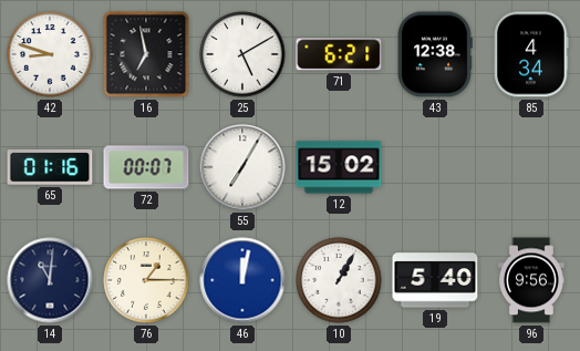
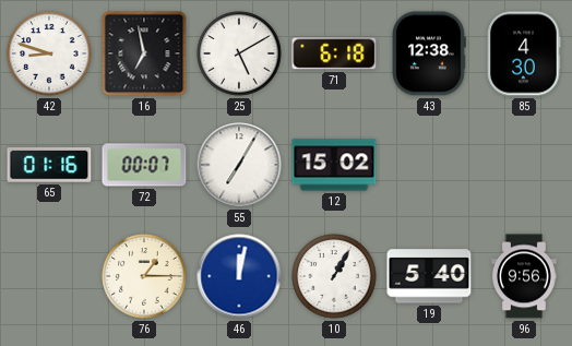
71: 6:21 -> 6:18 (334, 53)
85: 4:34 -> 4:30 (524, 53)
14: 11:01 -> none (50, 280)
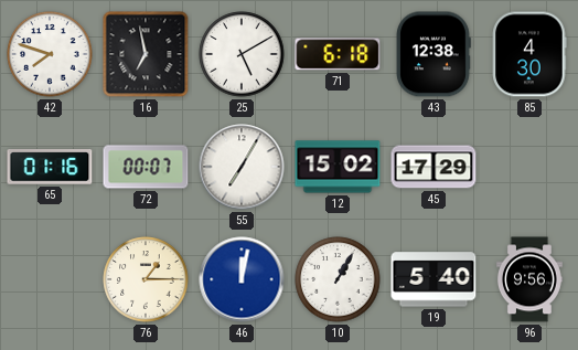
42: 8:48 -> 7:48 (50, 54)
45: none -> 17:29 (433, 167)
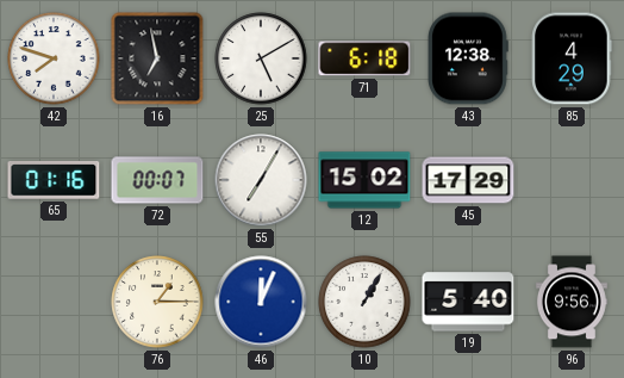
85: 4:30 -> 4:29 (572, 58)
46: 12:02 -> 12:04 (261, 302)
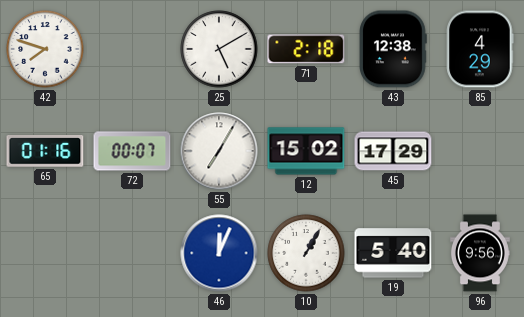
16: 6:58 -> none (157, 58)
71: 6:18 -> 2:18 (306, 49)
76: 1:15 -> none (157, 302)
